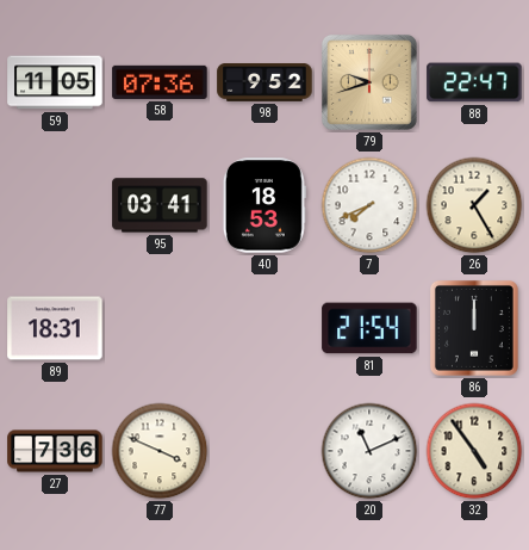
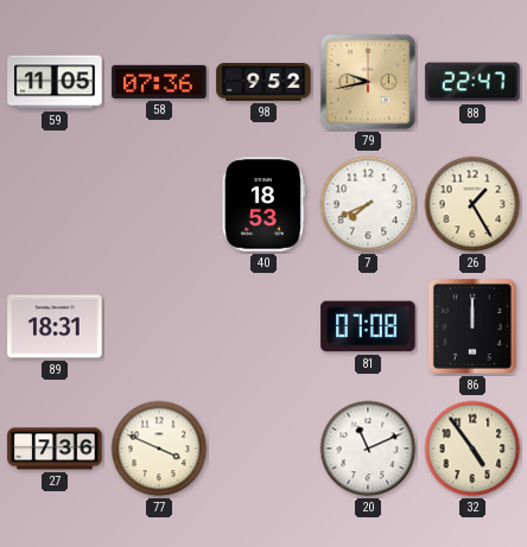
79: 9:42 -> 9:43 (368, 82)
95: 03:41 -> none (160, 205)
81: 21:54 -> 07:08 (368, 326)
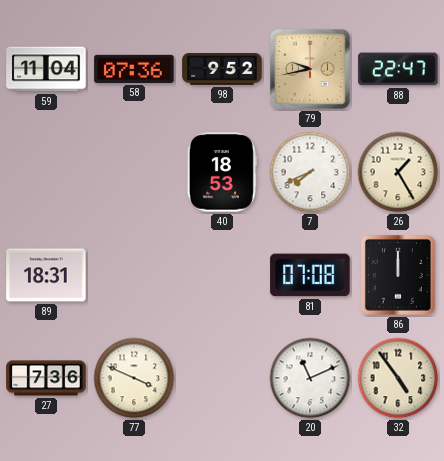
59: 11:05 -> 11:04 (46, 69)
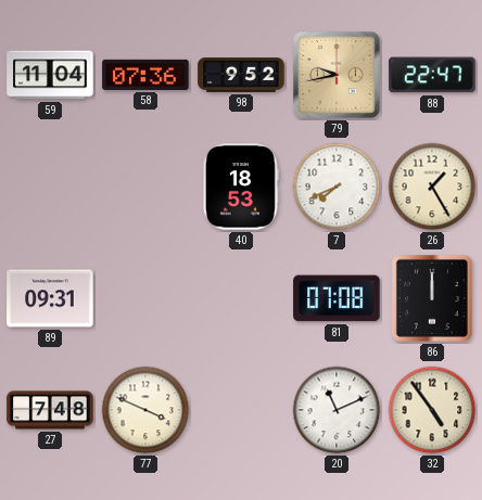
89: 18:31 -> 09:31 (50, 298)
27: 7:36 -> 7:48 (50, 410)
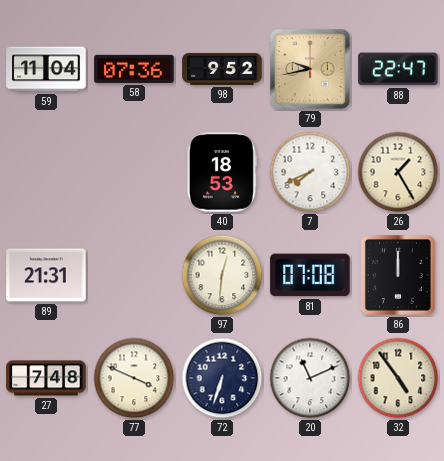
89: 09:31 -> 21:31 (46, 275)
97: none -> 12:31 (222, 275)
72: none -> 6:33 (222, 378)
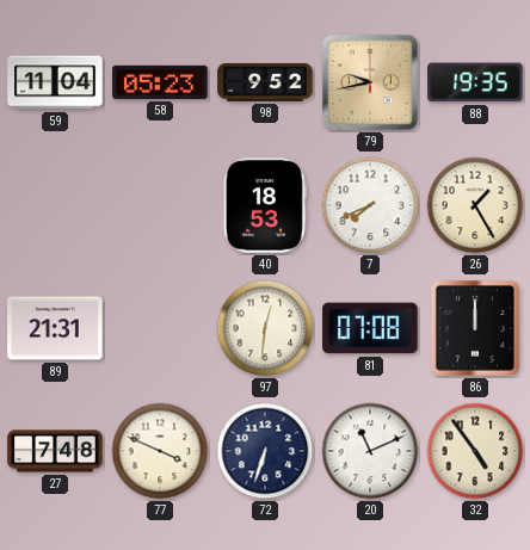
58: 07:36 -> 05:23 (160, 82)
88: 22:47 -> 19:35 (475, 82)
